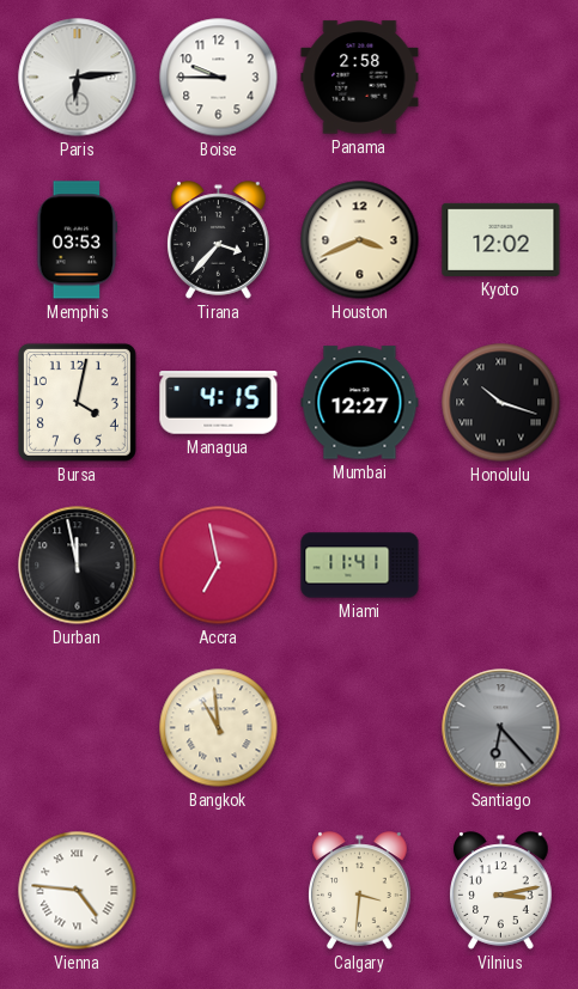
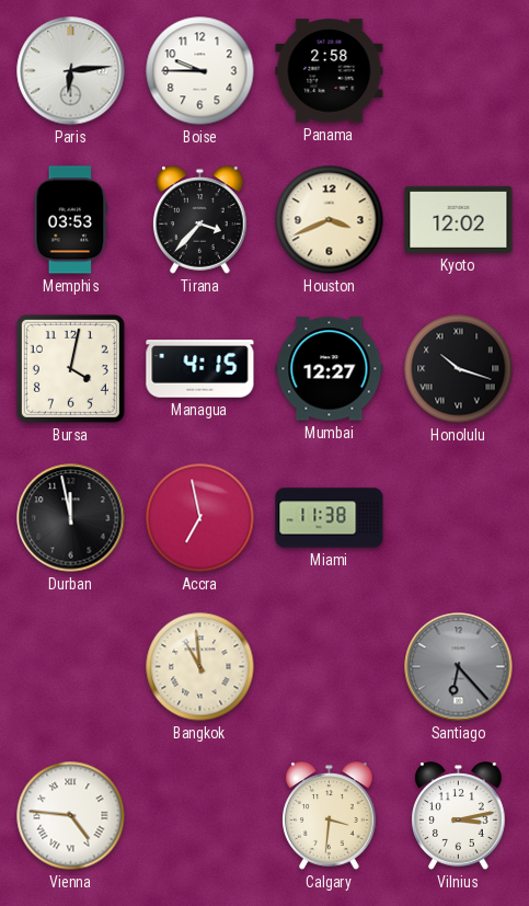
Miami: 11:41 -> 11:38 (330, 518)
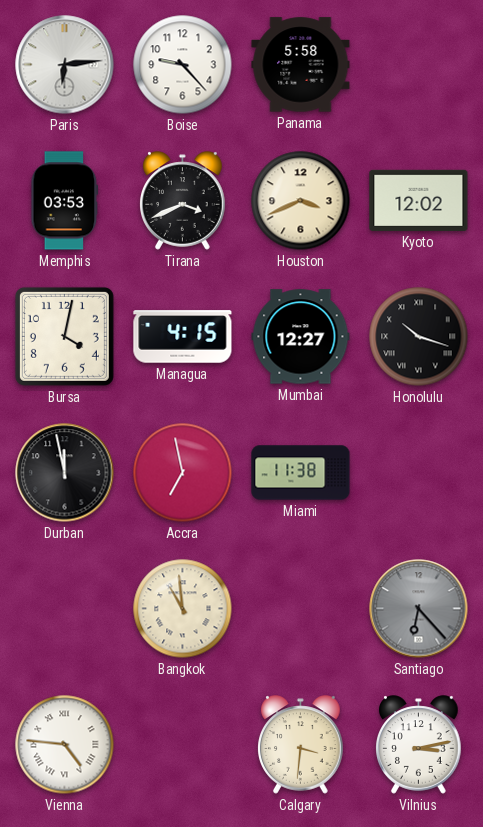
Boise: 9:45 -> 9:23 (183, 65)
Panama: 2:58 -> 5:58 (301, 65)
Tirana: 3:37 -> 3:41 (183, 201)
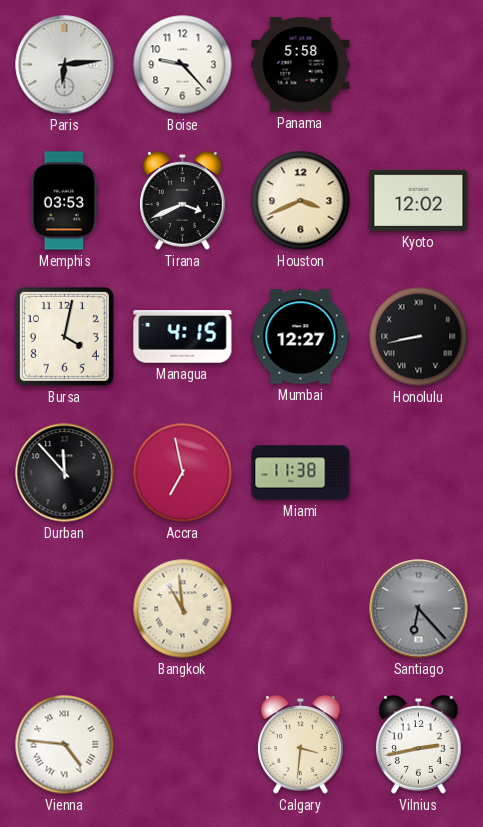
Honolulu: 10:18 -> 8:43 (419, 337)
Durban: 11:58 -> 11:53 (65, 473)
Vilnius: 3:13 -> 2:43 (419, 745)
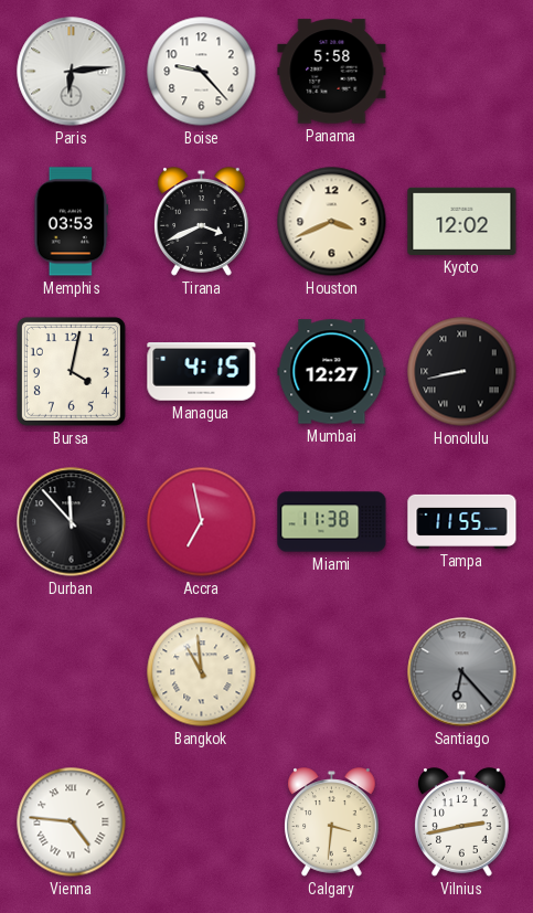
Tampa: none -> 11:55 (462, 521)
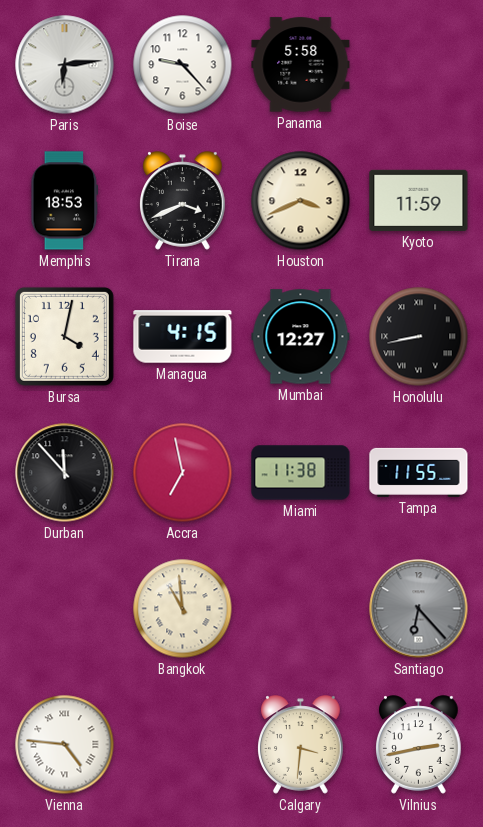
Memphis: 03:53 -> 18:53 (65, 201)
Kyoto: 12:02 -> 11:59 (419, 200)
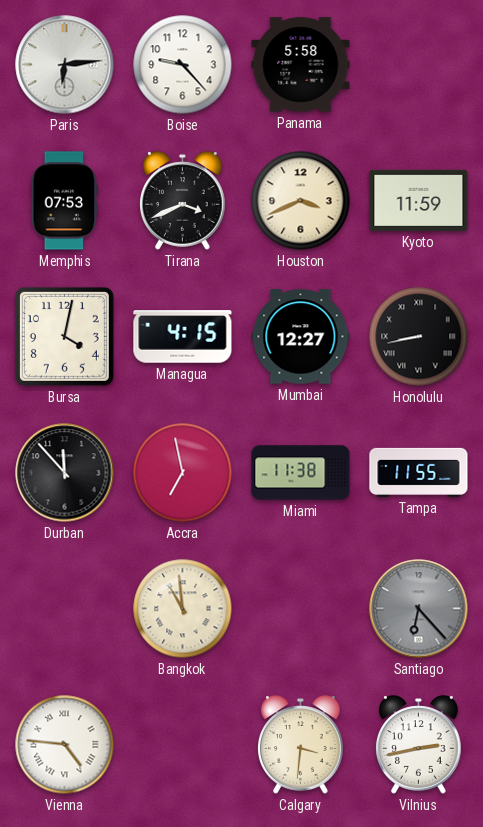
Memphis: 18:53 -> 07:53 (65, 201)
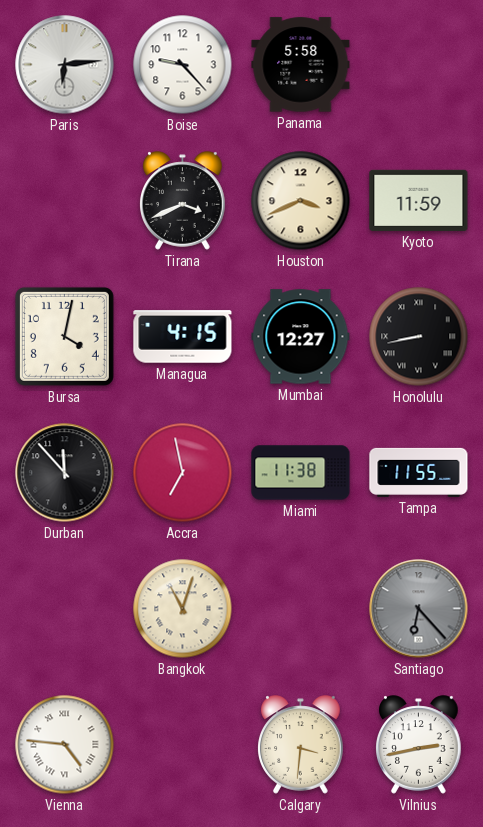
Memphis: 07:53 -> none (65, 201)
Bangkok: 10:59 -> 11:03 (183, 609)
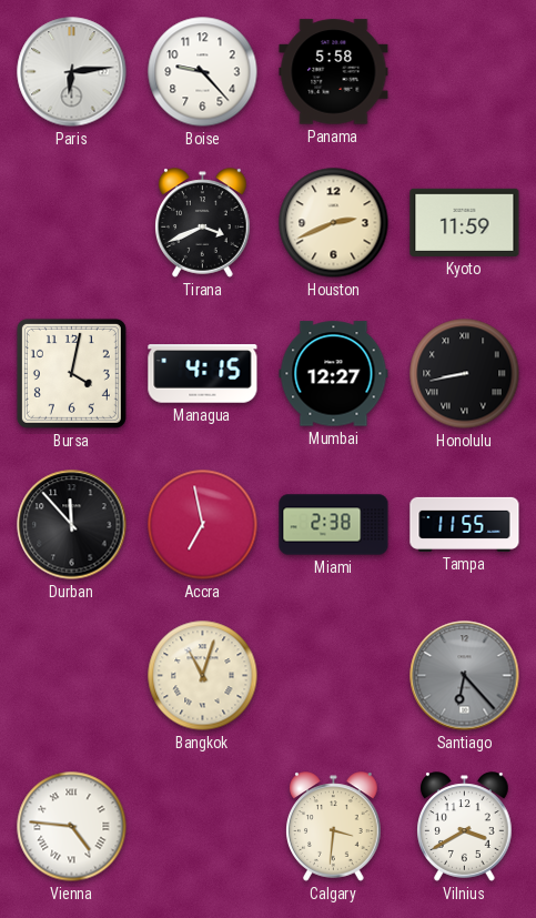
Houston: 3:41 -> 2:41 (334, 223)
Miami: 11:38 -> 2:38 (334, 525)
Vilnius: 2:43 -> 3:40 (465, 827)
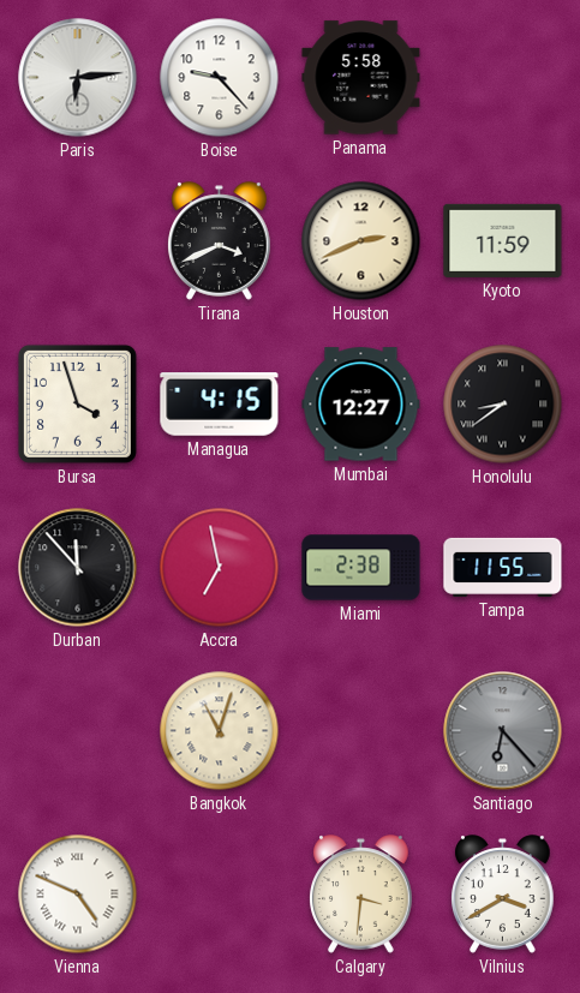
Bursa: 4:02 -> 3:57 (77, 403)
Honolulu: 8:43 -> 8:39 (503, 405)
Vienna: 4:46 -> 4:49 (78, 895)
